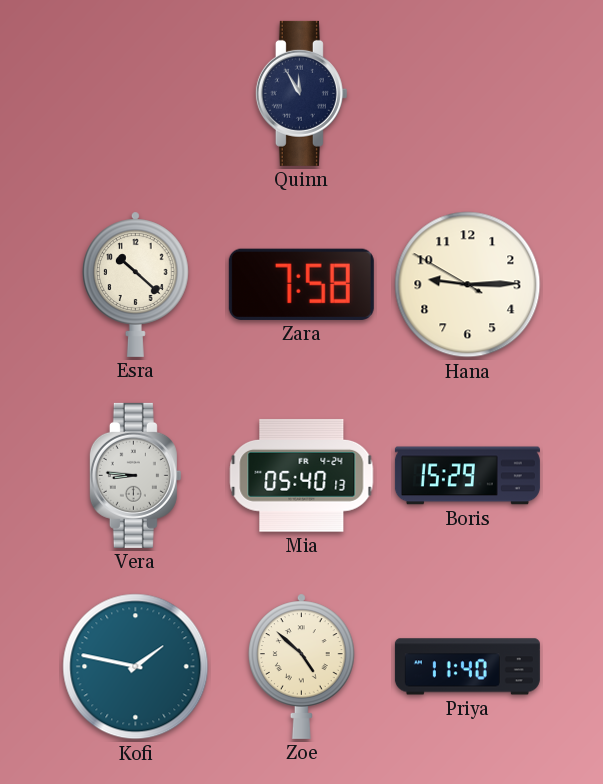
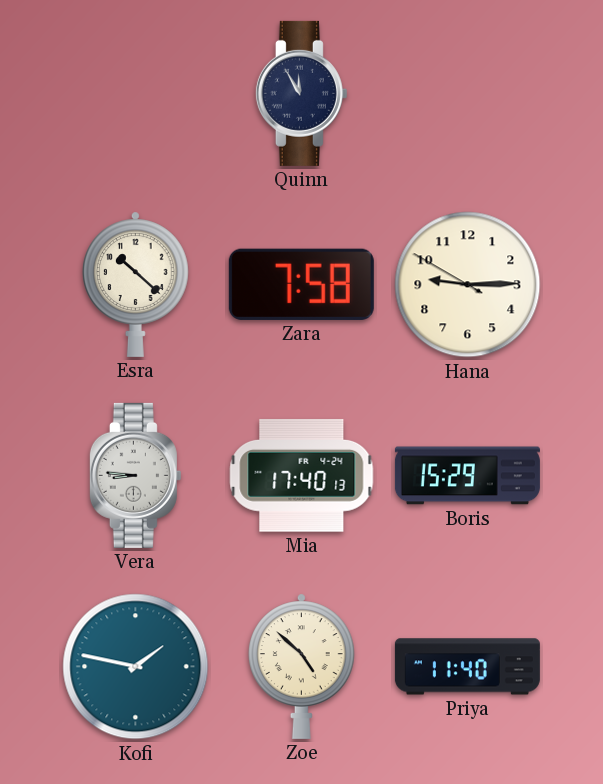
Mia: 05:40 -> 17:40 (302, 476)
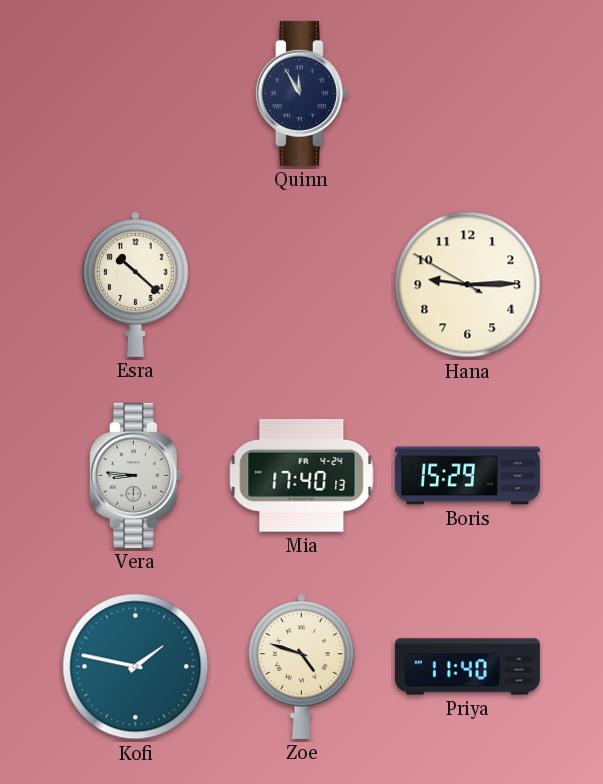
Zara: 7:58 -> none (301, 284)
Zoe: 4:52 -> 4:48 (301, 666)
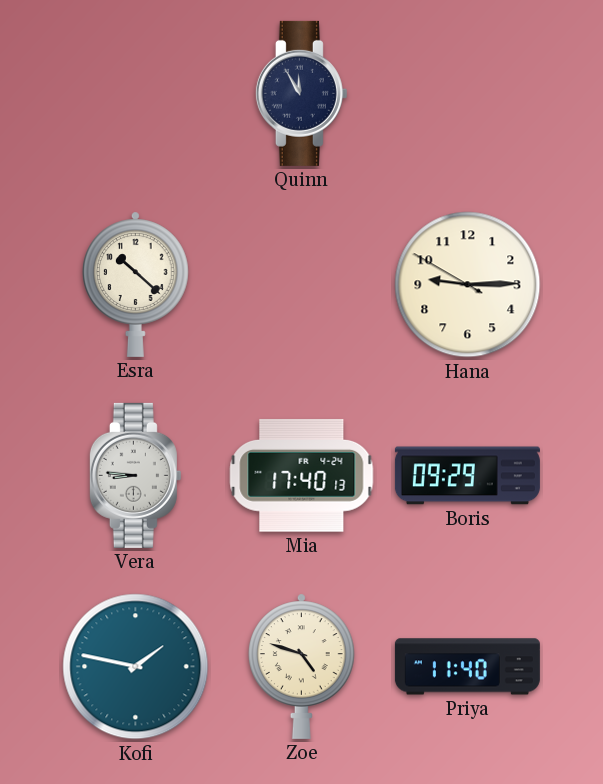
Boris: 15:29 -> 09:29 (467, 476)
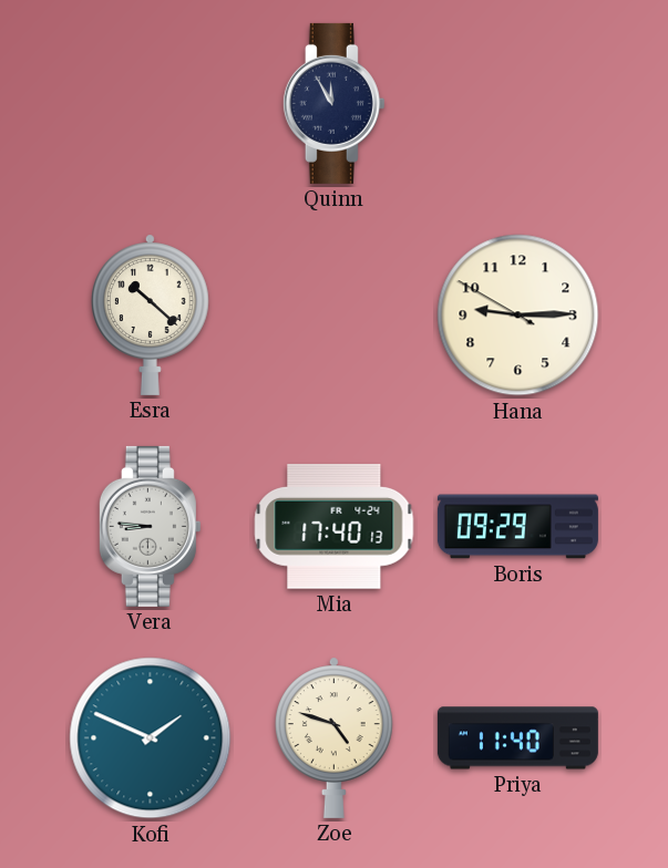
Kofi: 1:47 -> 1:49 (151, 738)
